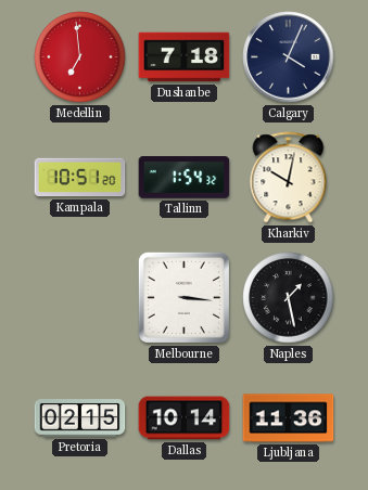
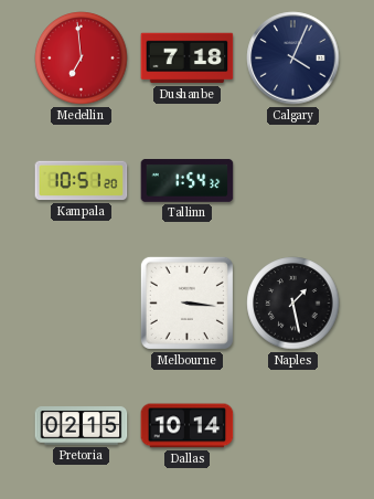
Kharkiv: 10:02 -> none (289, 178)
Ljubljana: 11:36 -> none (289, 418)
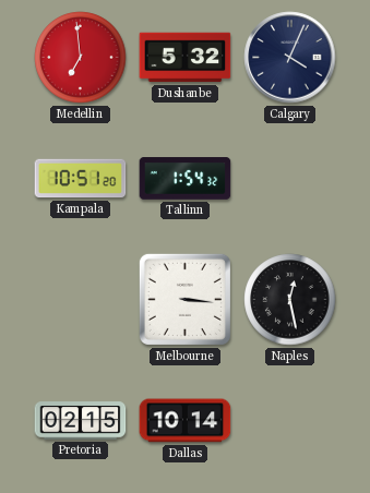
Dushanbe: 7:18 -> 5:32 (186, 58)
Naples: 1:28 -> 12:28 (290, 300)
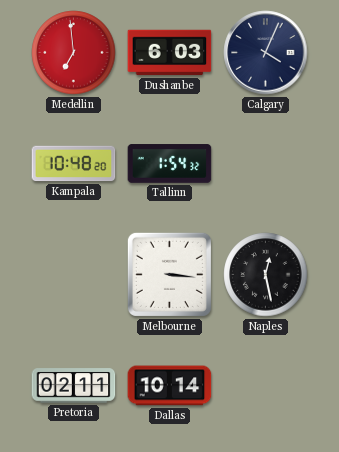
Dushanbe: 5:32 -> 6:03 (170, 53)
Kampala: 10:51 -> 10:48 (74, 164)
Pretoria: 02:15 -> 02:11 (74, 386)
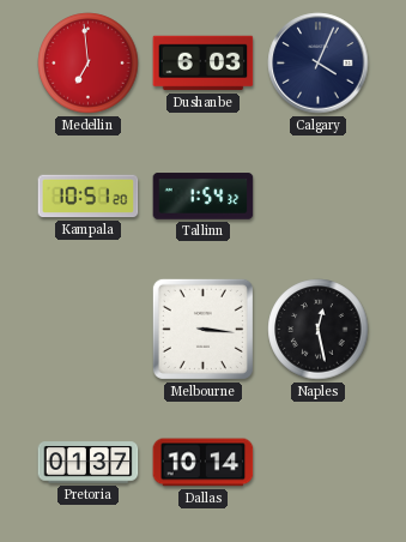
Kampala: 10:48 -> 10:51 (89, 197)
Pretoria: 02:11 -> 01:37 (89, 463)
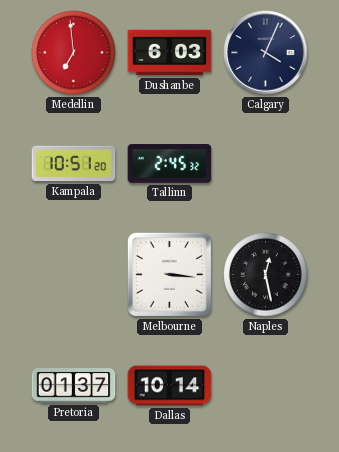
Tallinn: 1:54 -> 2:45 (170, 164)
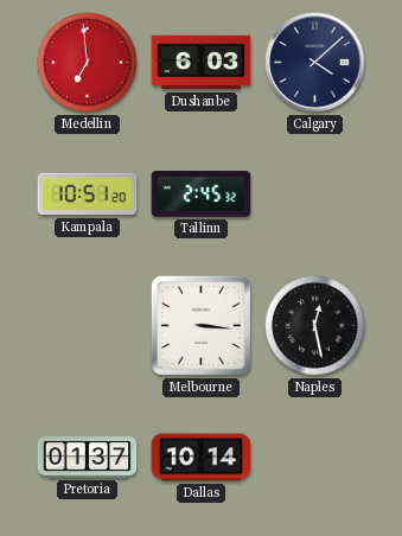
Calgary: 4:04 -> 4:08 (315, 63)
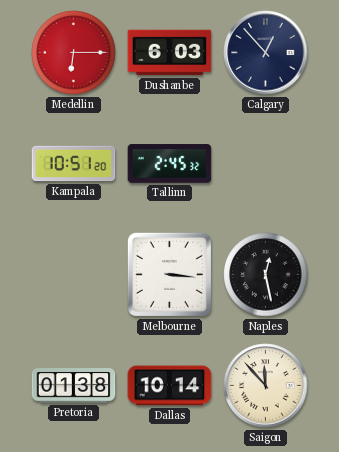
Medellin: 6:59 -> 6:15 (74, 53)
Calgary: 4:08 -> 12:53 (266, 53)
Pretoria: 01:37 -> 01:38 (74, 386)
Saigon: none -> 11:53 (266, 386)
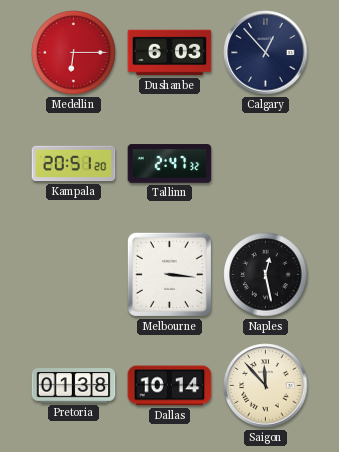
Kampala: 10:51 -> 20:51 (74, 164)
Tallinn: 2:45 -> 2:47 (170, 164)
